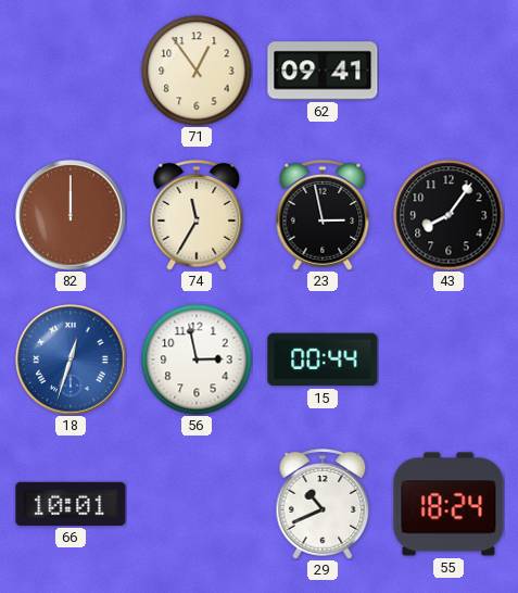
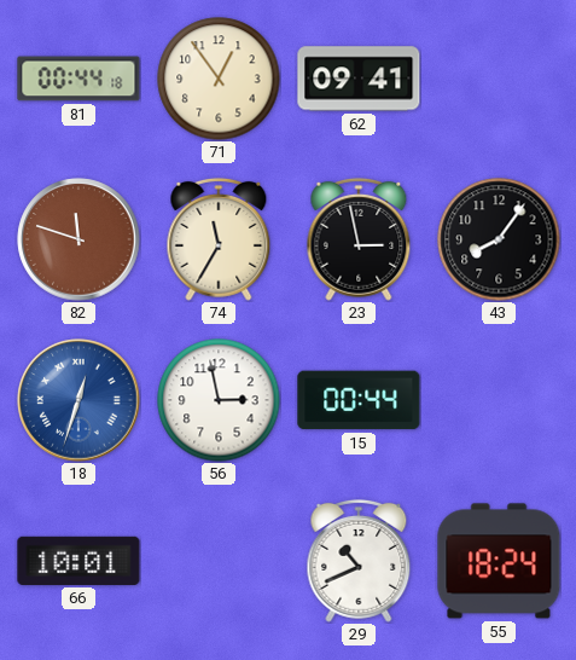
81: none -> 00:44 (78, 79)
82: 12:00 -> 11:48 (78, 239)
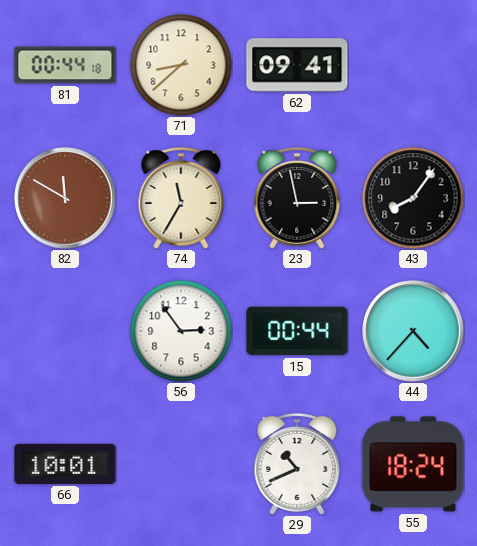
71: 12:54 -> 8:38 (181, 65)
82: 11:48 -> 11:50 (65, 198)
18: 12:33 -> none (78, 400)
56: 2:58 -> 2:54 (181, 331)
44: none -> 4:37 (413, 331)
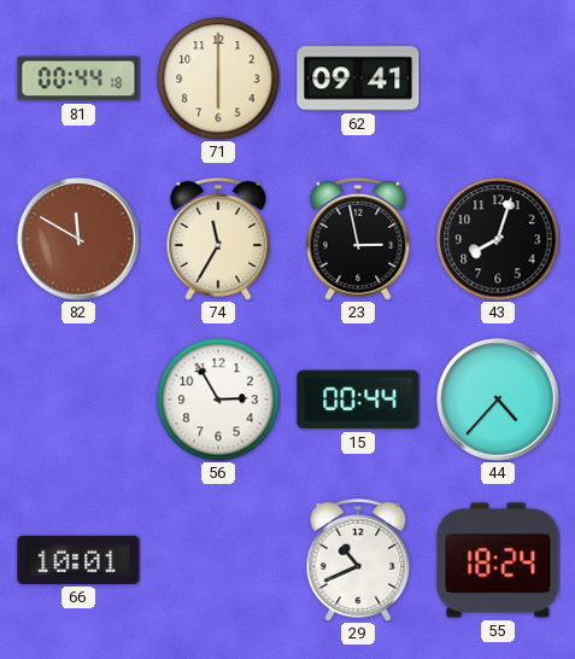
71: 8:38 -> 6:00 (218, 78)
43: 8:06 -> 8:03 (498, 239)
56: 2:54 -> 2:55 (218, 400)
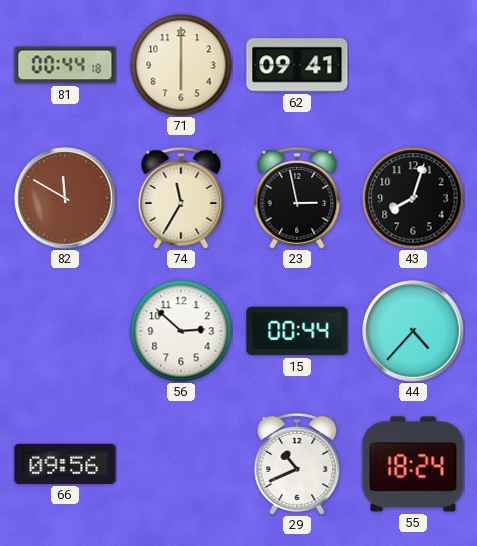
56: 2:55 -> 2:52 (181, 331)
66: 10:01 -> 09:56 (65, 464)
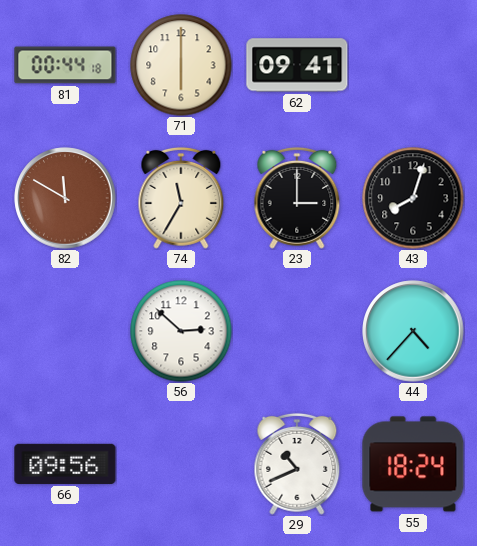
23: 2:58 -> 3:00 (297, 198)
15: 00:44 -> none (297, 331)
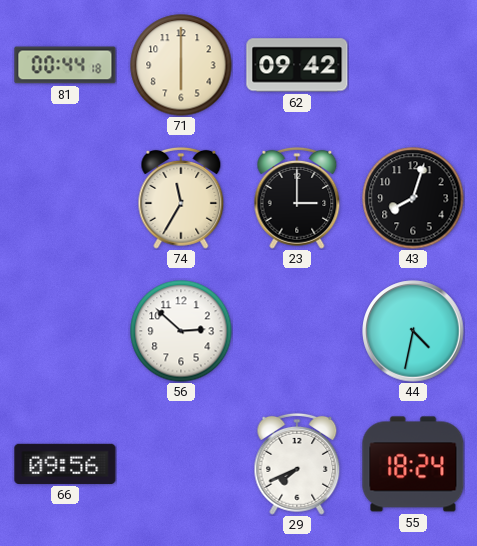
62: 09:41 -> 09:42 (297, 65)
82: 11:50 -> none (65, 198)
44: 4:37 -> 4:32 (413, 331)
29: 10:41 -> 7:41 (297, 464)
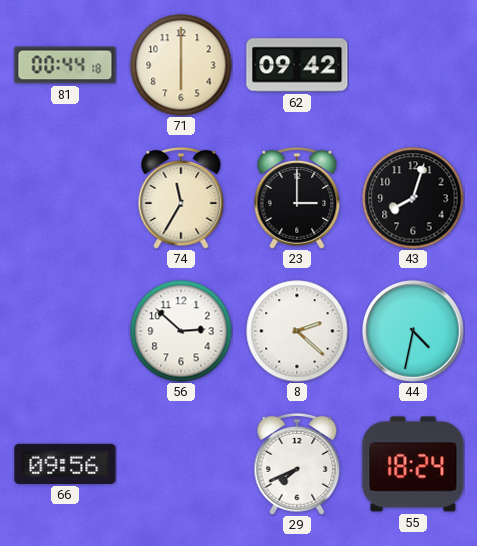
8: none -> 2:22 (297, 331)
